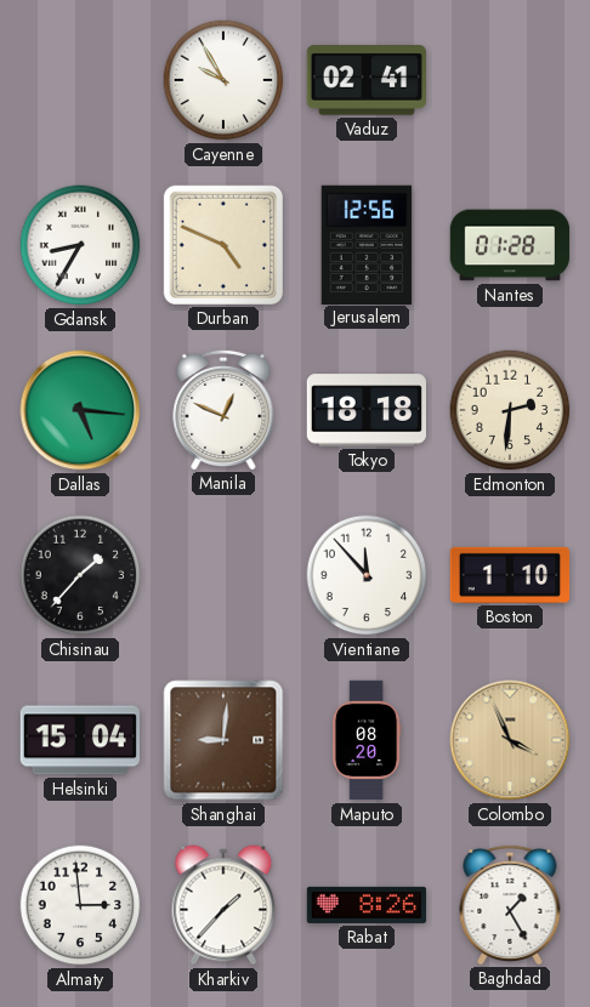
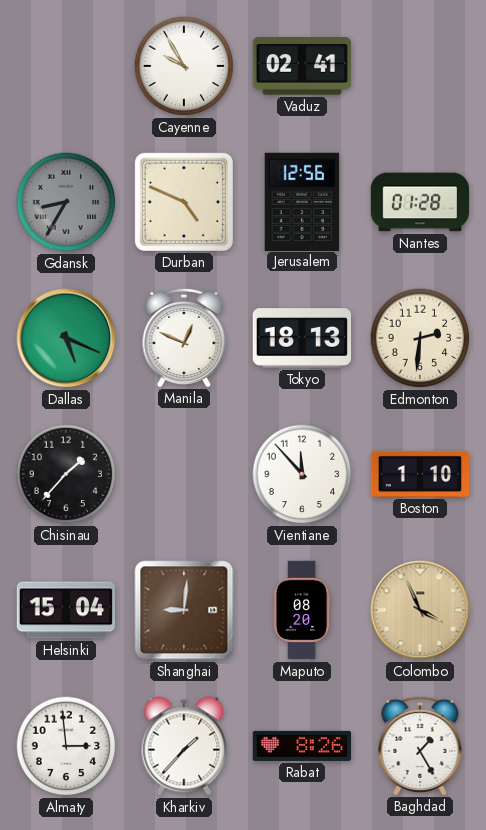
Gdansk dial: white -> grey (66, 202)
Dallas: 5:16 -> 5:19 (66, 338)
Tokyo: 18:18 -> 18:13 (301, 338)
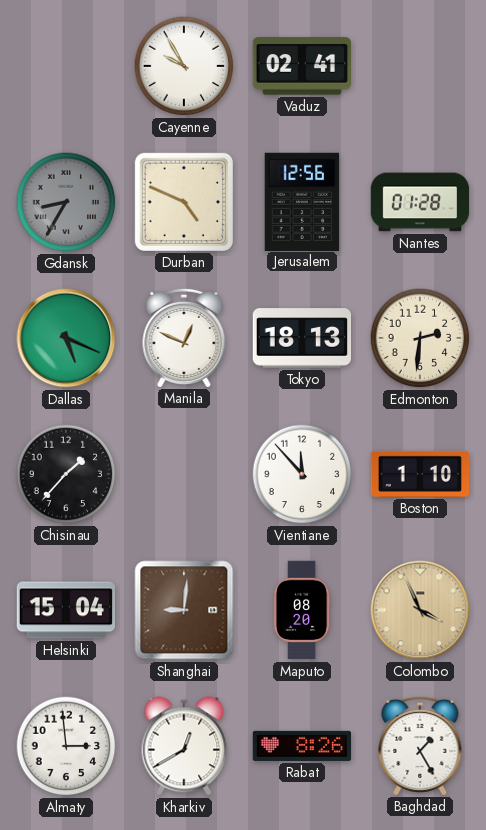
Kharkiv: 1:37 -> 12:40 (184, 746)
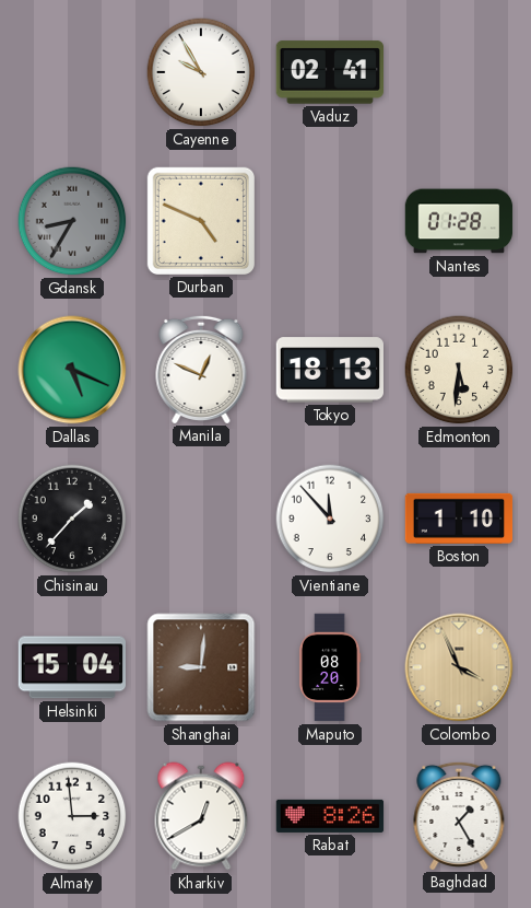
Jerusalem: 12:56 -> none (302, 201)
Edmonton: 2:31 -> 5:31 (459, 370)
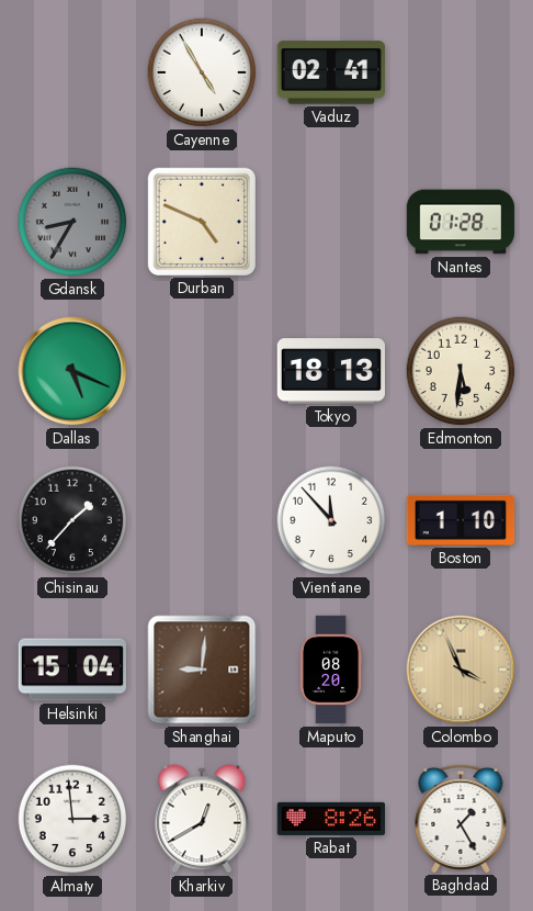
Cayenne: 9:55 -> 4:55 (202, 72)
Manila: 12:49 -> none (201, 369)
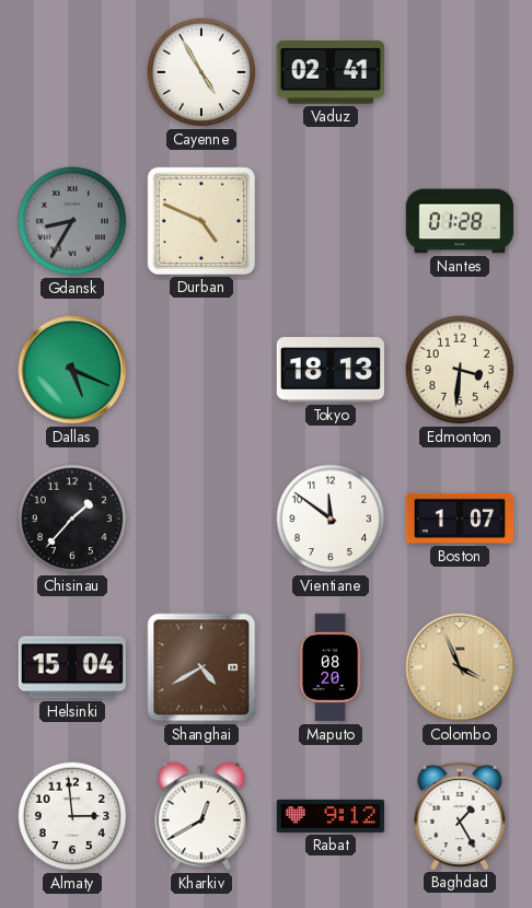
Edmonton: 5:31 -> 3:31 (460, 370)
Vientiane: 11:53 -> 11:51 (331, 519)
Boston: 1:10 -> 1:07 (460, 519)
Shanghai: 9:01 -> 4:40 (201, 667)
Rabat: 8:26 -> 9:12 (331, 816)
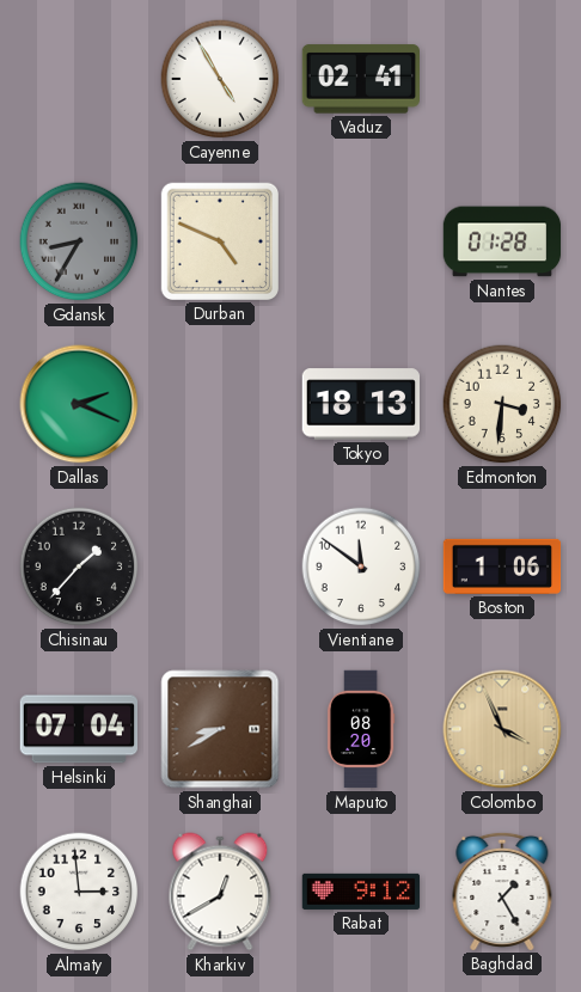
Dallas: 5:19 -> 2:19 (79, 404)
Boston: 1:07 -> 1:06 (502, 567)
Helsinki: 15:04 -> 07:04 (78, 729)
Shanghai: 4:40 -> 8:40 (220, 729)
